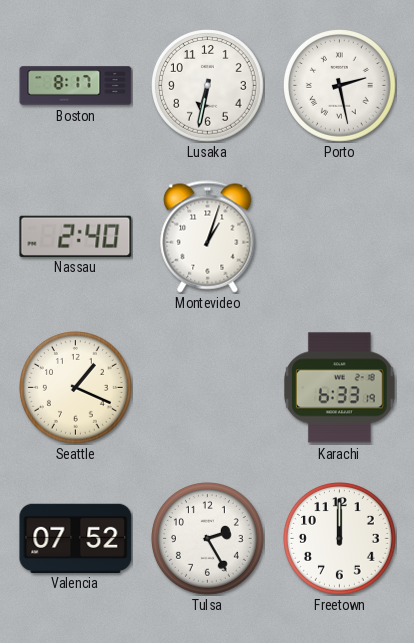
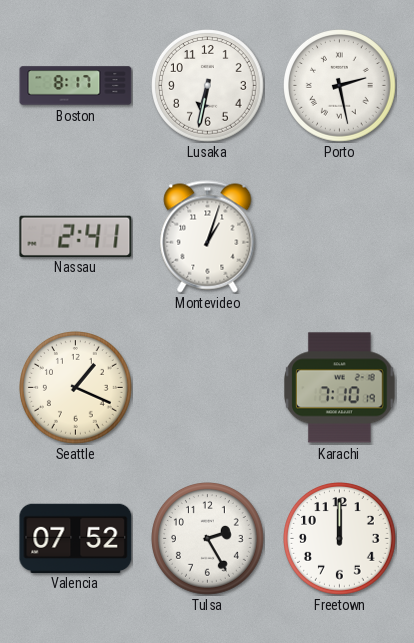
Nassau: 2:40 -> 2:41 (76, 236)
Karachi: 6:33 -> 7:10 (340, 388)
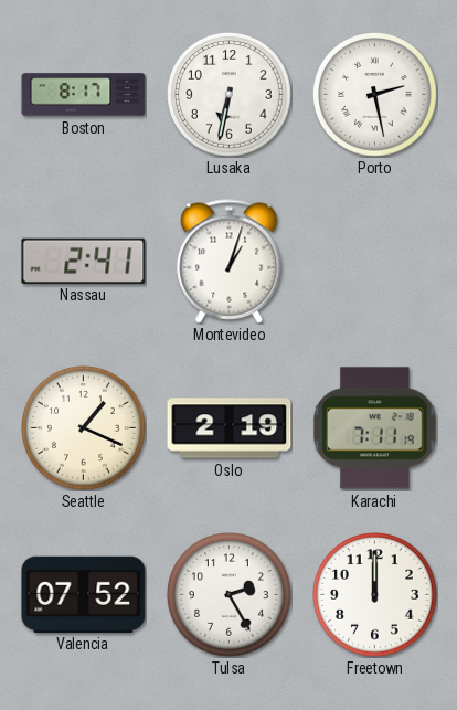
Oslo: none -> 2:19 (230, 428)
Karachi: 7:10 -> 7:11 (375, 428)
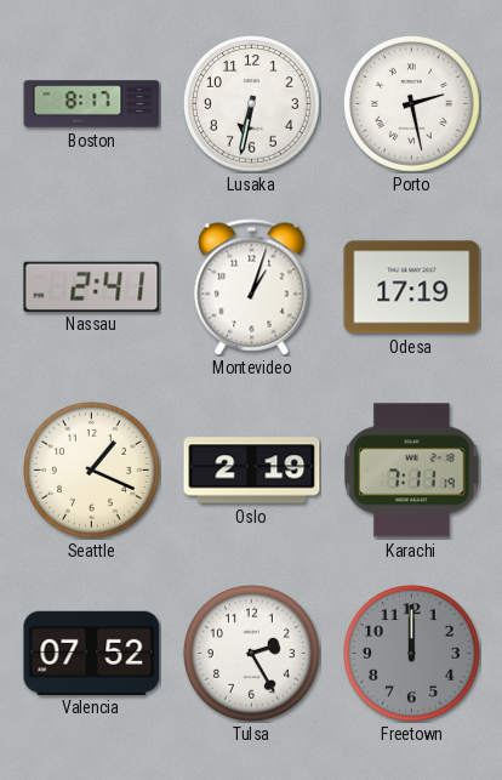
Odesa: none -> 17:19 (412, 287)
Freetown dial: white -> grey (412, 654)
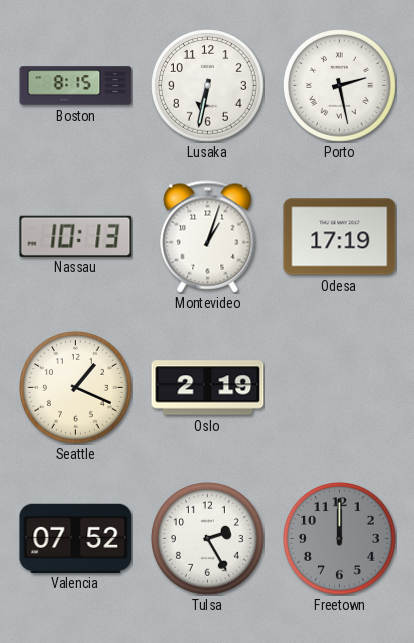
Boston: 8:17 -> 8:15 (76, 86)
Nassau: 2:41 -> 10:13 (76, 236)
Karachi: 7:11 -> none (412, 471)
